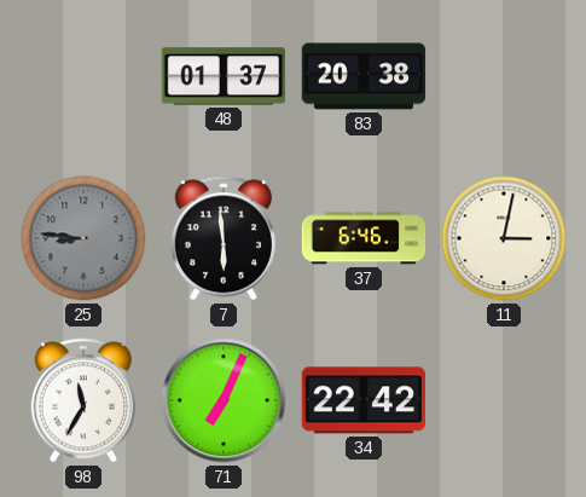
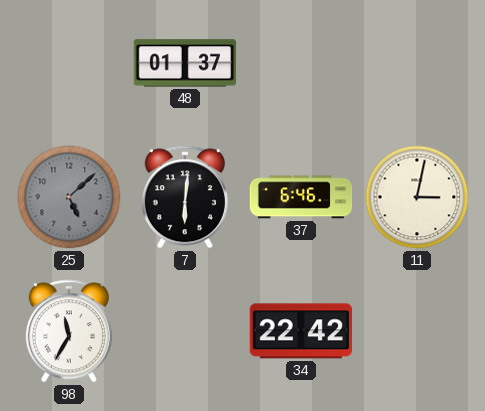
83: 20:38 -> none (364, 76)
25: 8:46 -> 5:08 (69, 197)
7: 5:59 -> 6:01 (185, 197)
71: 7:04 -> none (224, 400)
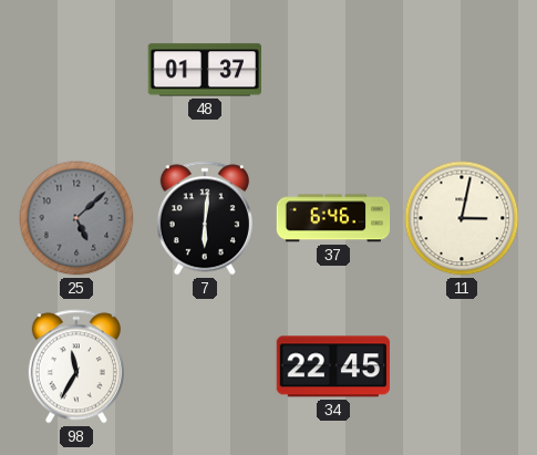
34: 22:42 -> 22:45 (333, 366)
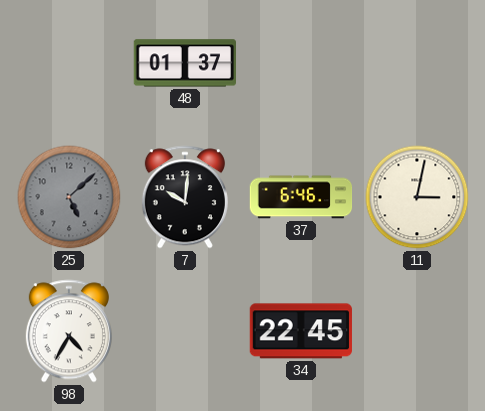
7: 6:01 -> 10:01 (185, 197)
98: 11:35 -> 4:35 (69, 331)
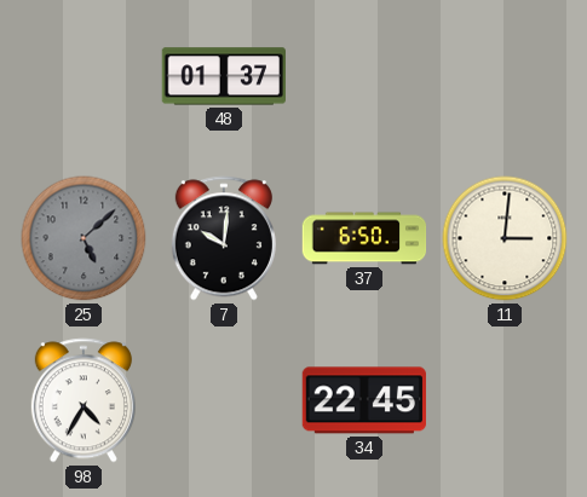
37: 6:46 -> 6:50 (364, 238)
11: 3:02 -> 3:01 (505, 238)
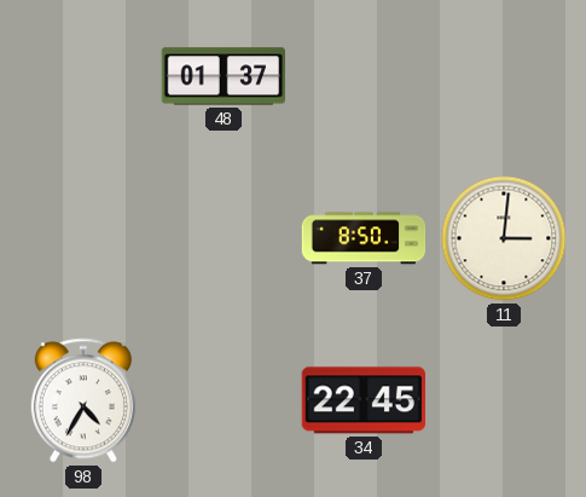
25: 5:08 -> none (84, 238)
7: 10:01 -> none (224, 238)
37: 6:50 -> 8:50 (364, 238)
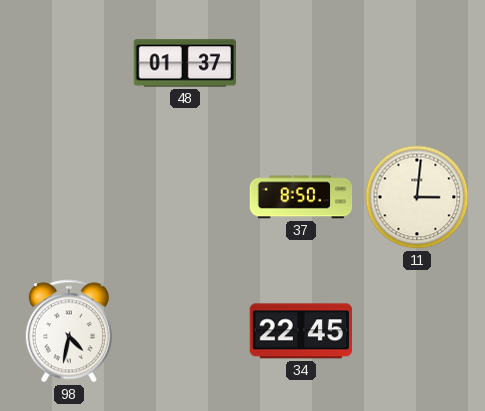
98: 4:35 -> 4:32 (69, 331)
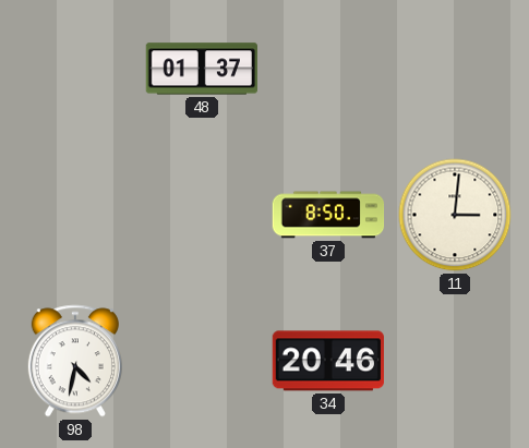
34: 22:45 -> 20:46 (328, 361)
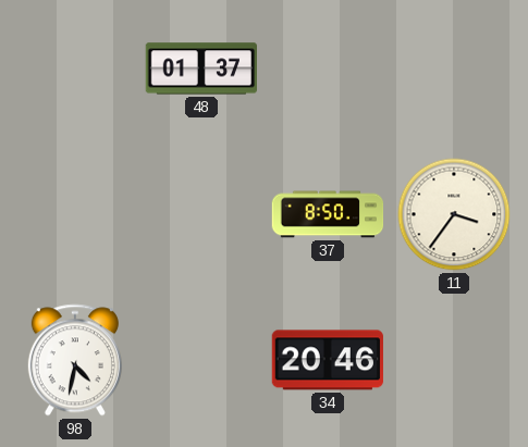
11: 3:01 -> 3:36 (454, 214)
